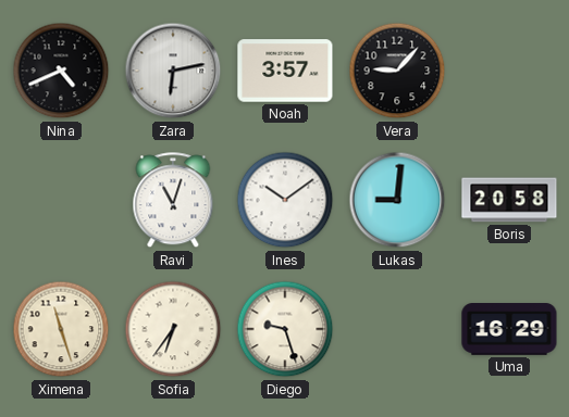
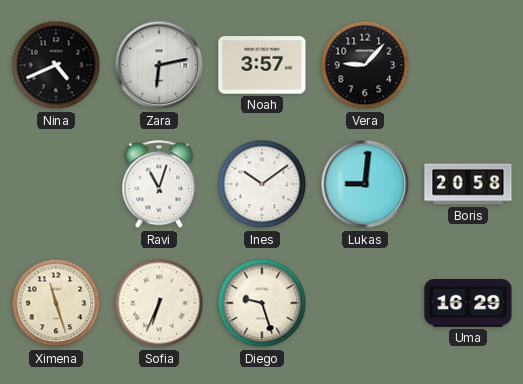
Sofia: 6:36 -> 6:34 (159, 303)
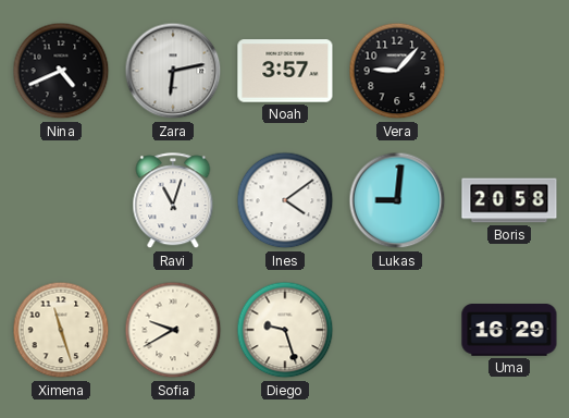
Ines: 10:09 -> 4:09 (285, 200)
Sofia: 6:34 -> 9:40 (173, 330)
